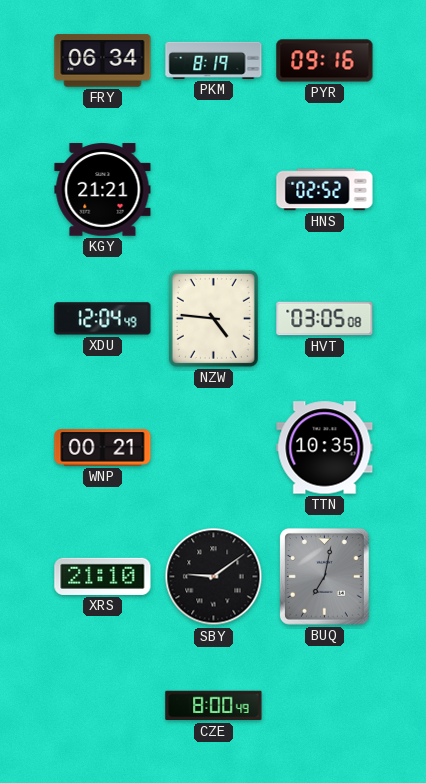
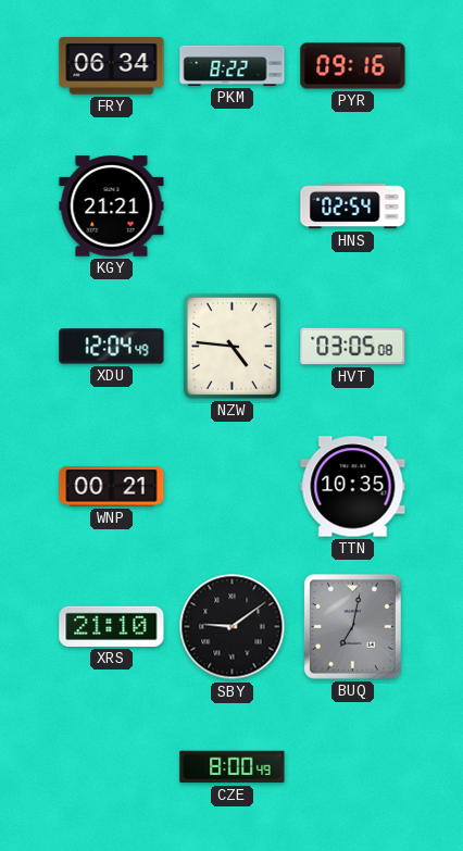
PKM: 8:19 -> 8:22 (233, 65)
HNS: 02:52 -> 02:54 (353, 207)
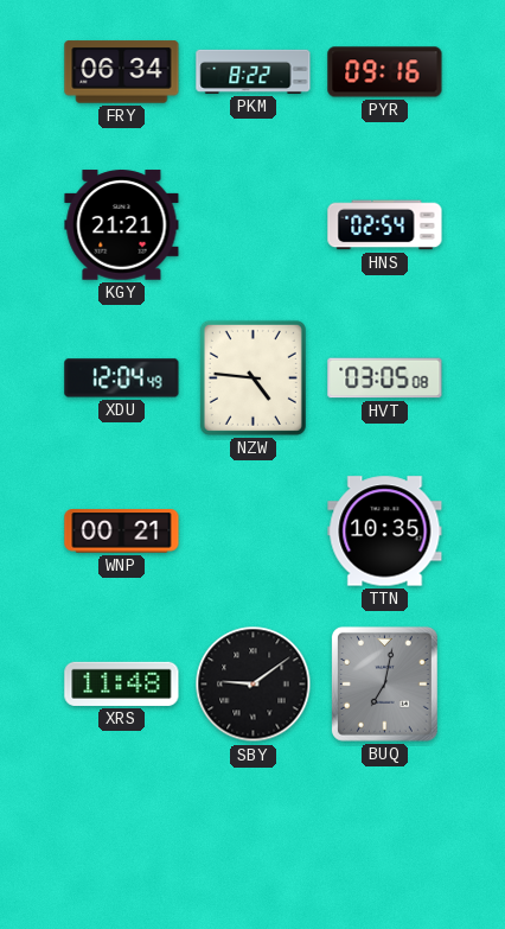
XRS: 21:10 -> 11:48 (122, 683)
CZE: 8:00 -> none (233, 767)
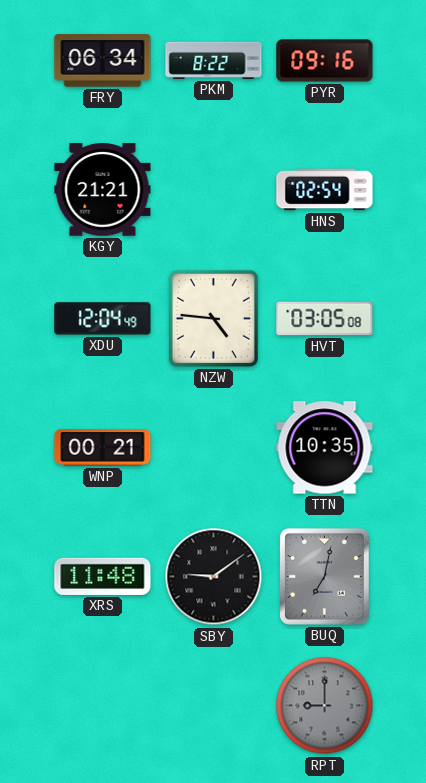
RPT: none -> 9:00 (325, 706)
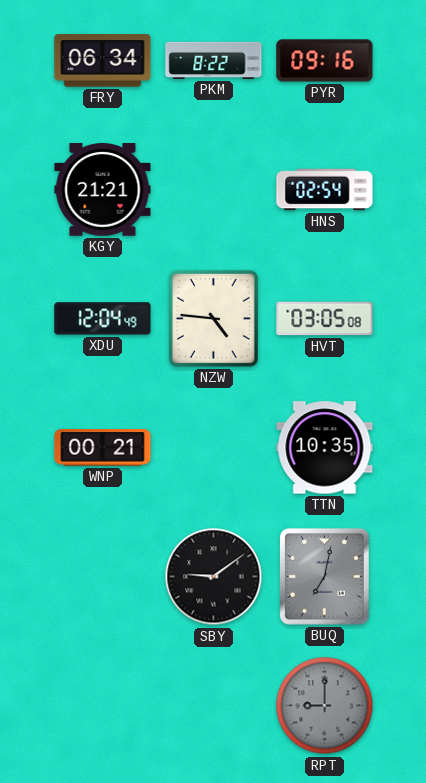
XRS: 11:48 -> none (103, 576)
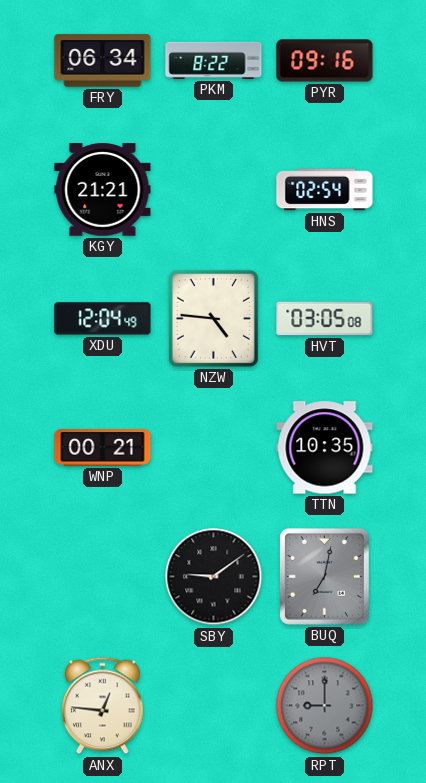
ANX: none -> 12:46 (103, 706)
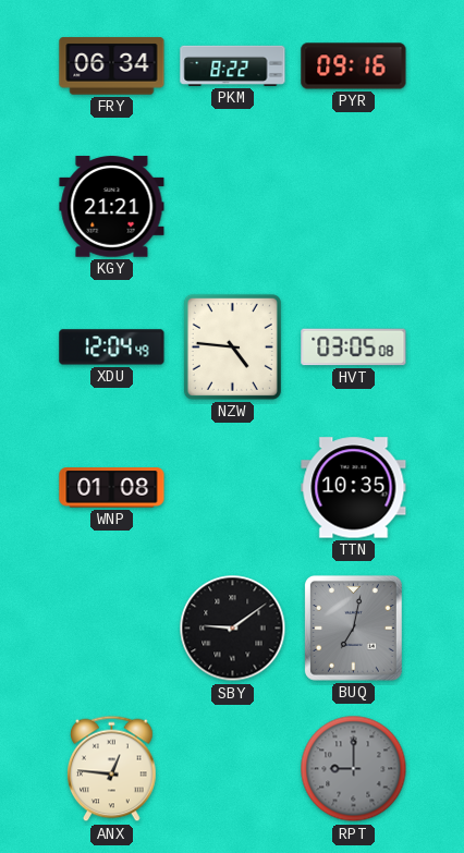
HNS: 02:54 -> none (325, 190)
WNP: 00:21 -> 01:08 (112, 488)
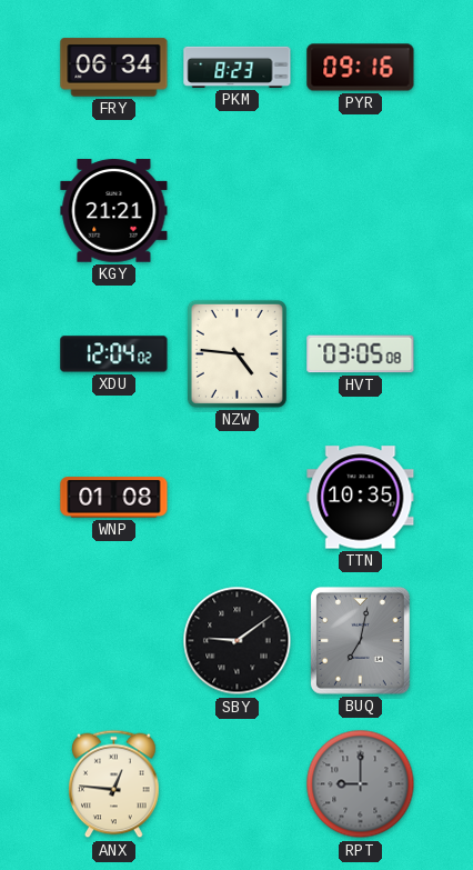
PKM: 8:22 -> 8:23 (238, 67)
XDU: 12:04:49 -> 12:04:02 (114, 354)
